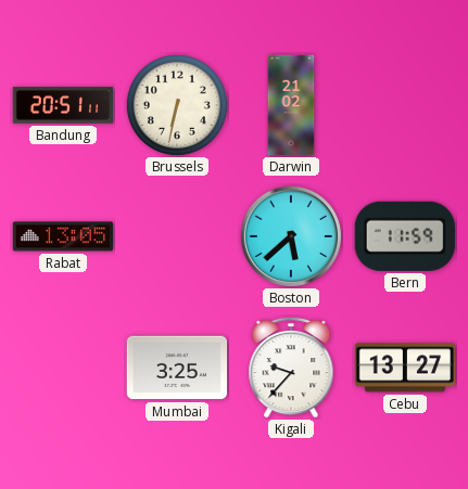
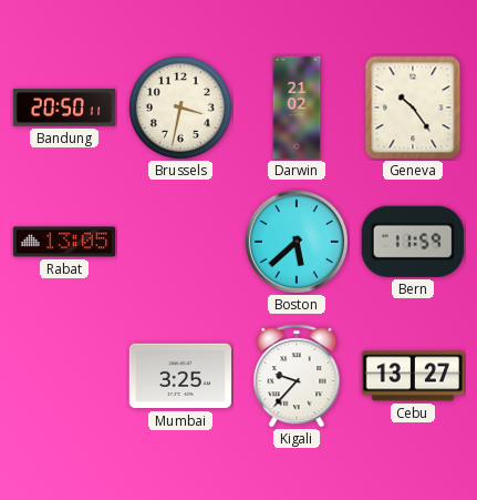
Bandung: 20:51 -> 20:50 (64, 108)
Brussels: 6:32 -> 3:32 (180, 108)
Geneva: none -> 10:24 (413, 108)
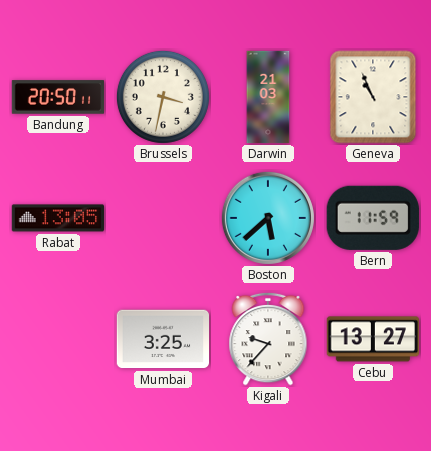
Darwin: 21:02 -> 21:03 (268, 97)
Geneva: 10:24 -> 10:56 (373, 97)
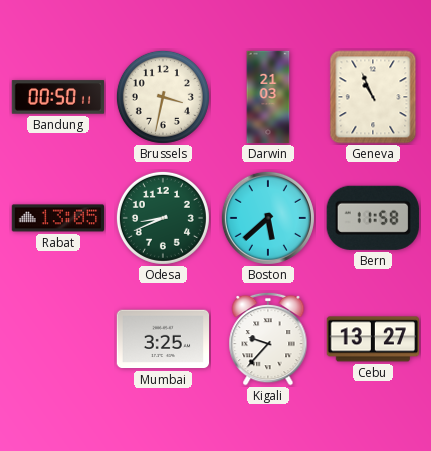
Bandung: 20:50 -> 00:50 (58, 97)
Odesa: none -> 8:41 (163, 218)
Bern: 11:59 -> 11:58 (373, 218)
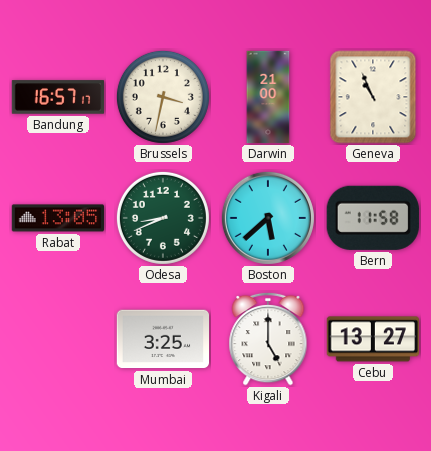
Bandung: 00:50 -> 16:57 (58, 97)
Darwin: 21:03 -> 21:00 (268, 97)
Kigali: 9:37 -> 5:00 (268, 339)
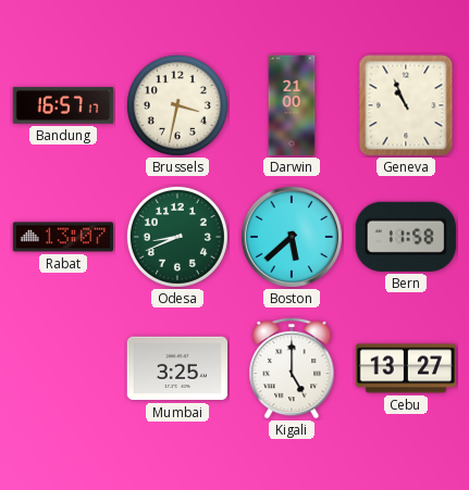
Rabat: 13:05 -> 13:07 (63, 237)
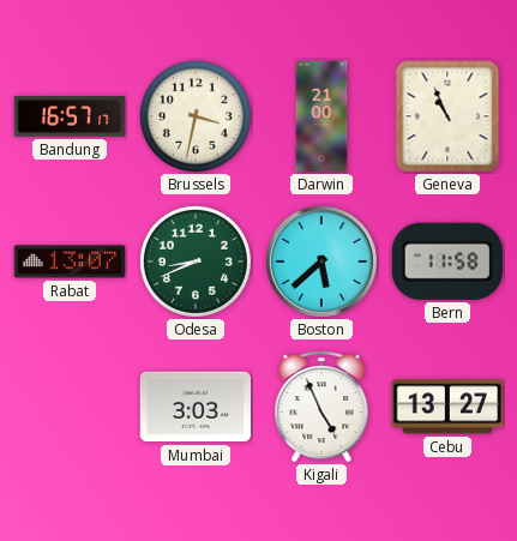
Mumbai: 3:25 -> 3:03 (196, 407)
Kigali: 5:00 -> 4:56 (321, 407)
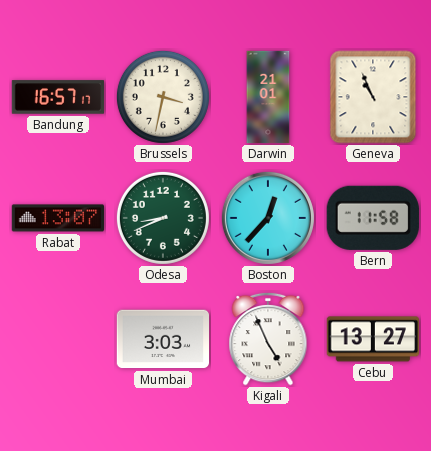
Darwin: 21:00 -> 21:01 (268, 97)
Boston: 5:38 -> 12:37 (268, 218)
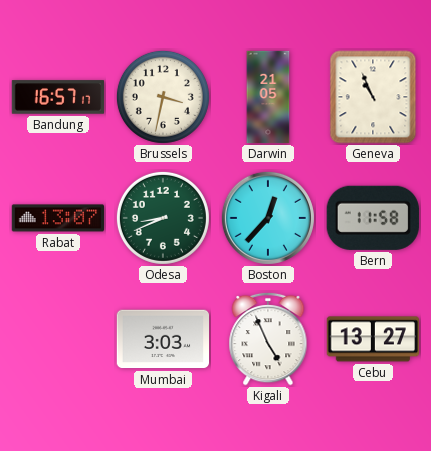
Darwin: 21:01 -> 21:05 (268, 97)
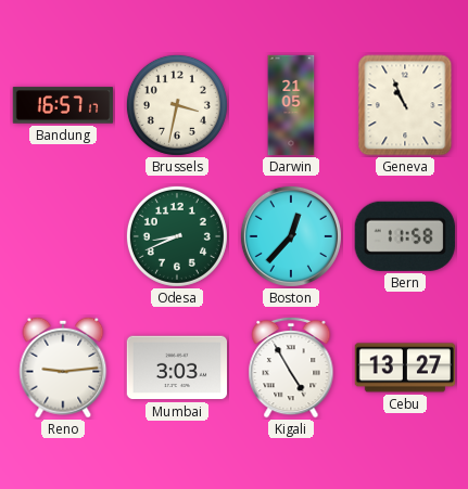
Rabat: 13:07 -> none (58, 218)
Reno: none -> 9:14 (63, 368)
Kigali: 4:56 -> 4:55 (291, 368)
